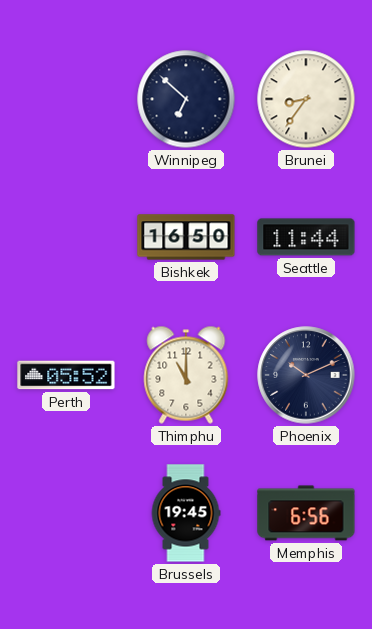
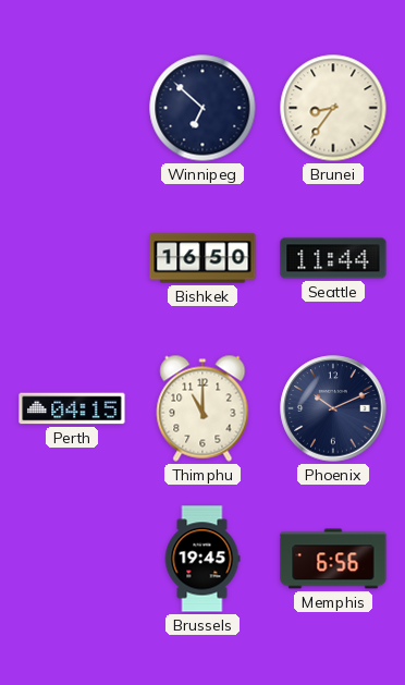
Perth: 05:52 -> 04:15 (72, 408)
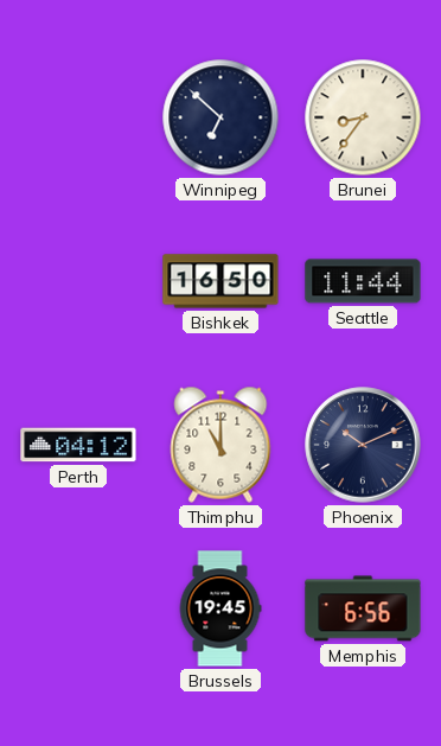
Perth: 04:15 -> 04:12 (78, 445)
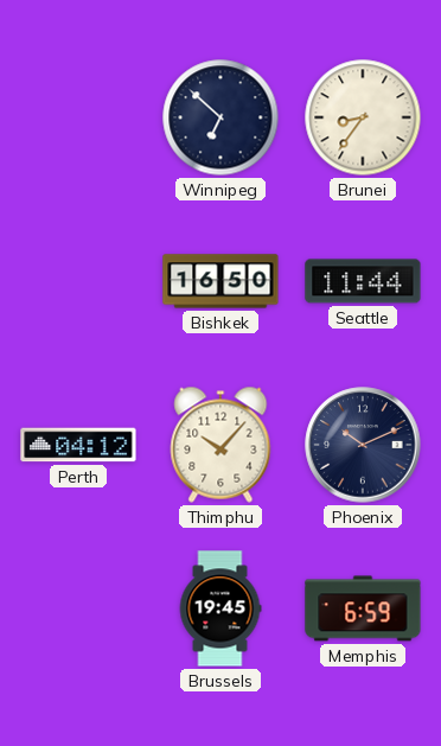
Thimphu: 11:00 -> 10:07 (220, 445)
Memphis: 6:56 -> 6:59 (363, 608)
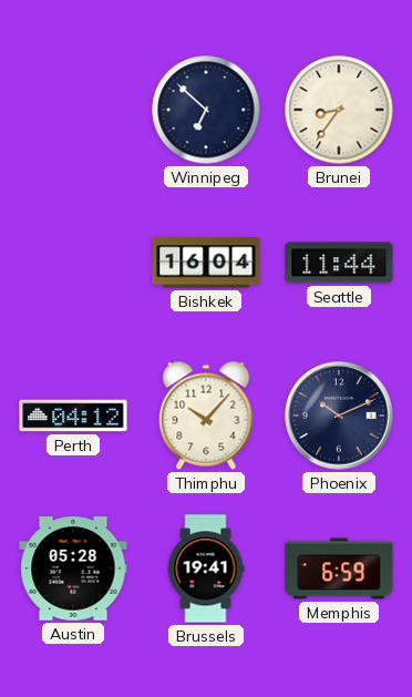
Bishkek: 16:50 -> 16:04 (206, 263)
Austin: none -> 05:28 (73, 568)
Brussels: 19:45 -> 19:41 (206, 568)
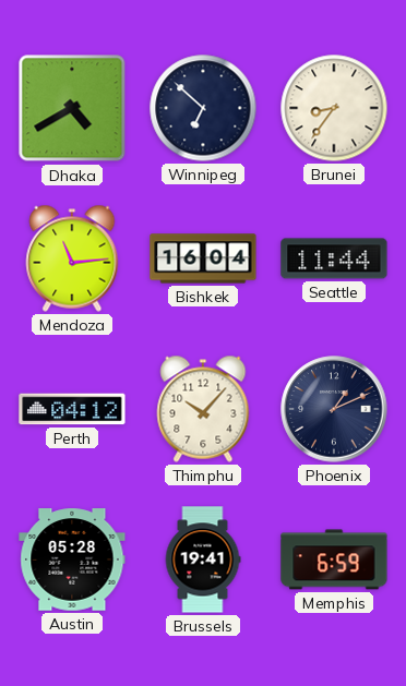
Dhaka: none -> 4:40 (72, 108)
Mendoza: none -> 11:14 (72, 258)
Phoenix: 10:11 -> 1:11 (334, 409)
